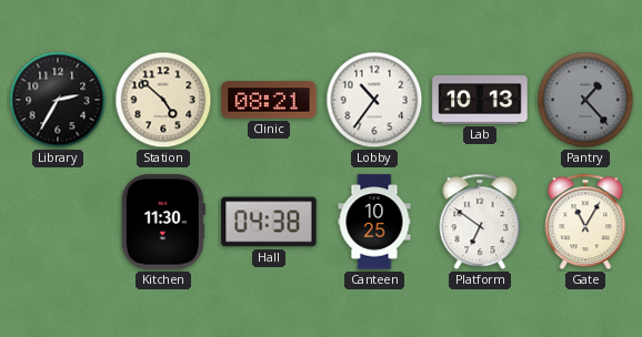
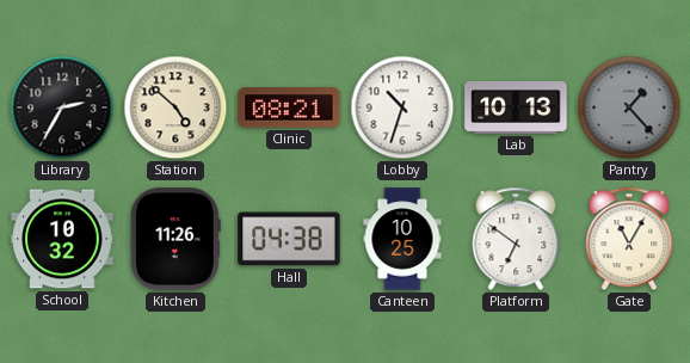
Lobby: 10:36 -> 10:33 (402, 107)
School: none -> 10:32 (62, 239)
Kitchen: 11:30 -> 11:26 (175, 239)
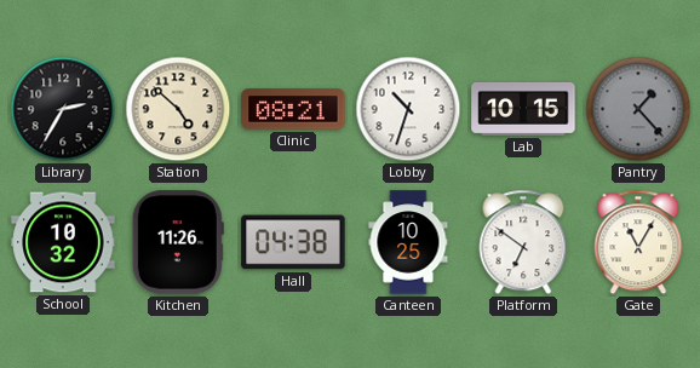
Lab: 10:13 -> 10:15 (523, 109)
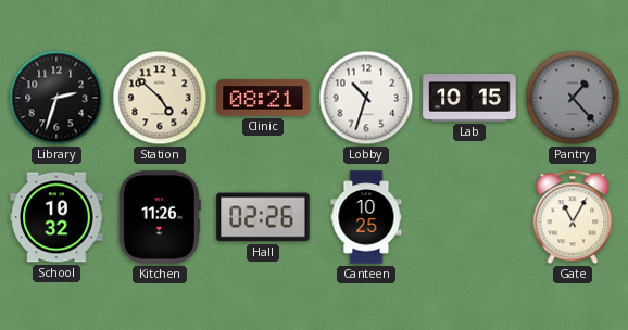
Library: 2:35 -> 2:33 (56, 98)
Hall: 04:38 -> 02:26 (263, 217)
Platform: 6:51 -> none (523, 242)
